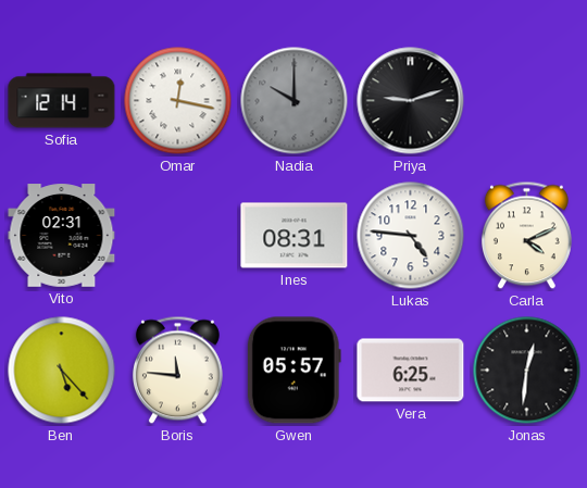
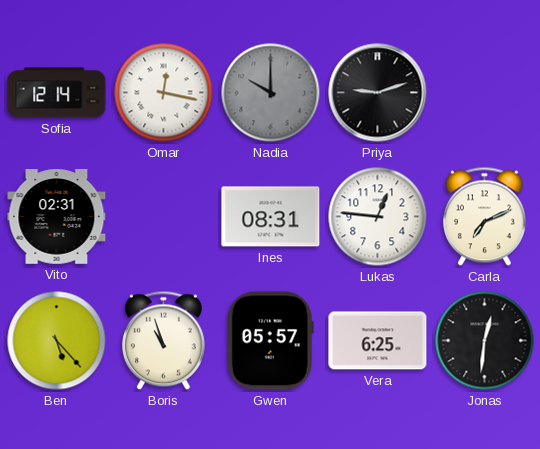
Lukas: 4:46 -> 12:46 (378, 217)
Carla: 4:11 -> 7:11 (484, 217)
Boris: 11:46 -> 10:57 (163, 341)
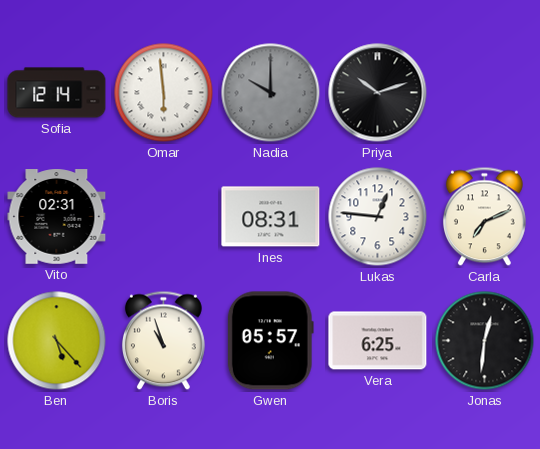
Omar: 12:17 -> 5:59 (164, 93)
Priya: 9:12 -> 10:12 (378, 93)
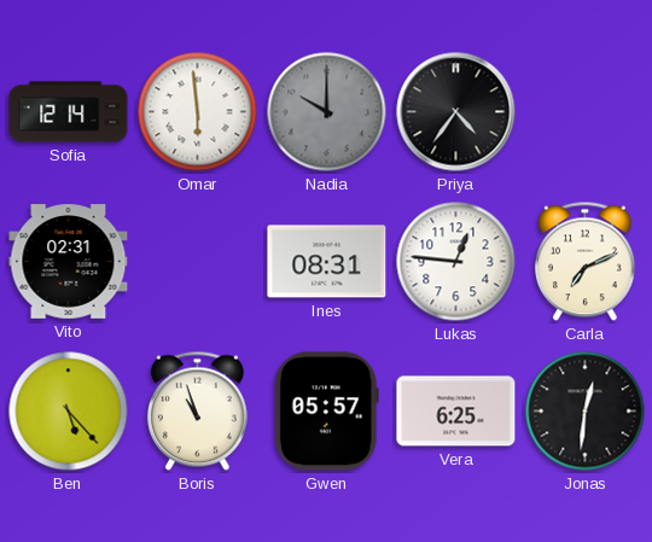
Priya: 10:12 -> 4:36 (456, 112)
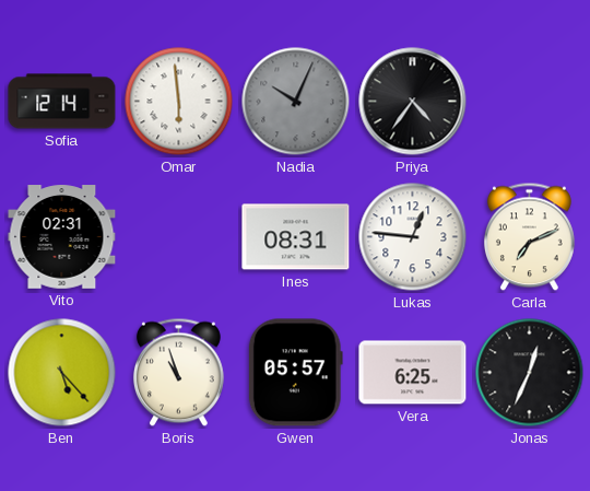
Nadia: 10:00 -> 10:04 (296, 102)
Jonas: 12:31 -> 12:34 (530, 373)
